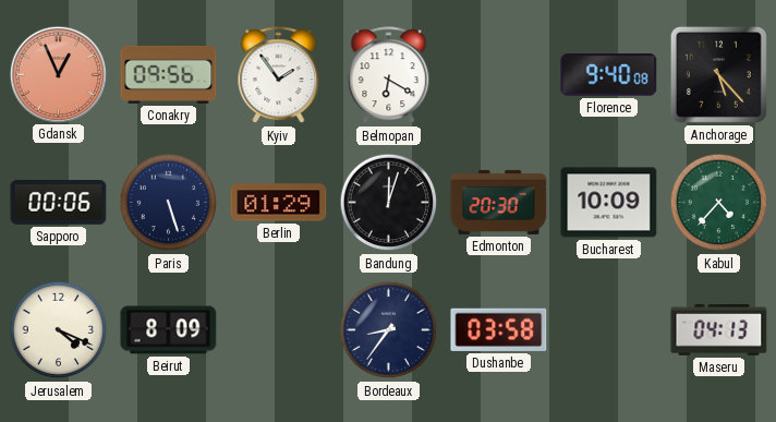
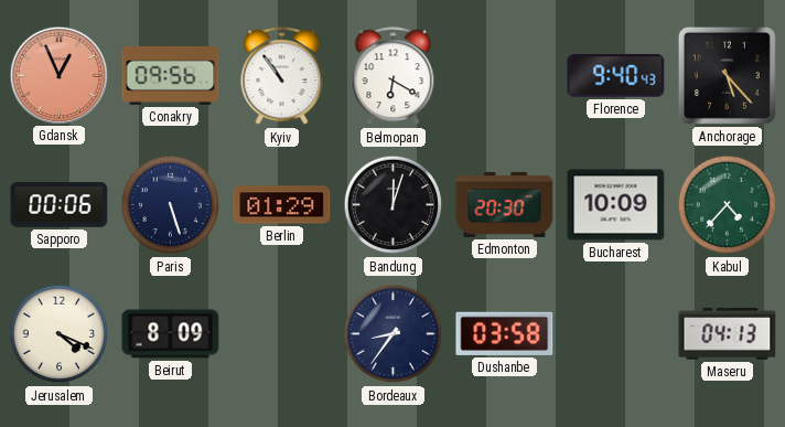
Kyiv: 1:54 -> 10:54 (282, 76)
Florence: 9:40:08 -> 9:40:43 (616, 76)
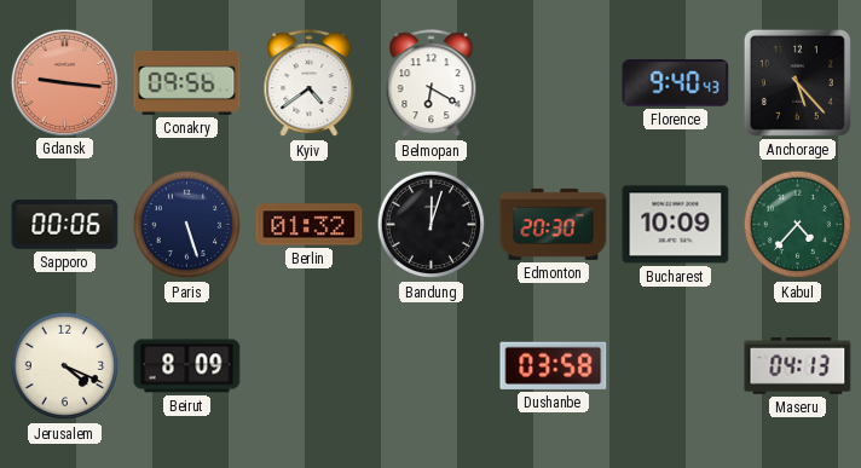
Gdansk: 12:56 -> 9:16 (64, 82)
Kyiv: 10:54 -> 4:39 (310, 83)
Berlin: 01:29 -> 01:32 (310, 225)
Bordeaux: 8:36 -> none (394, 334)
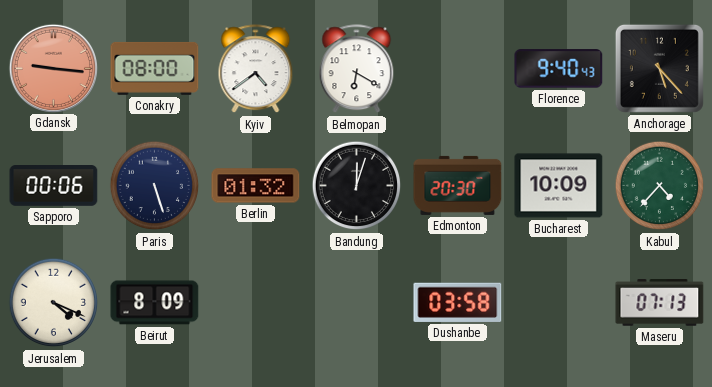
Conakry: 09:56 -> 08:00 (155, 68)
Maseru: 04:13 -> 07:13 (660, 303)
